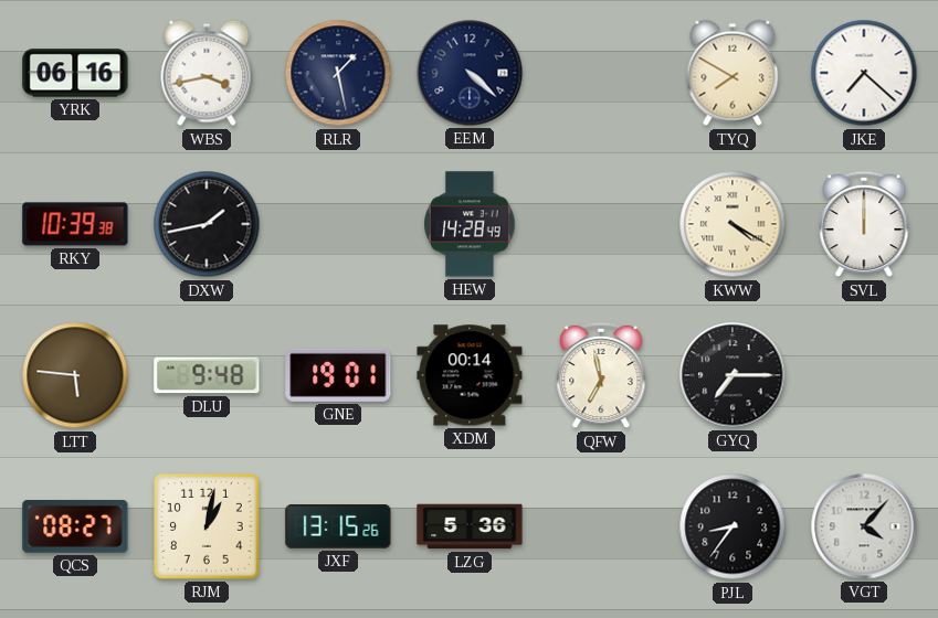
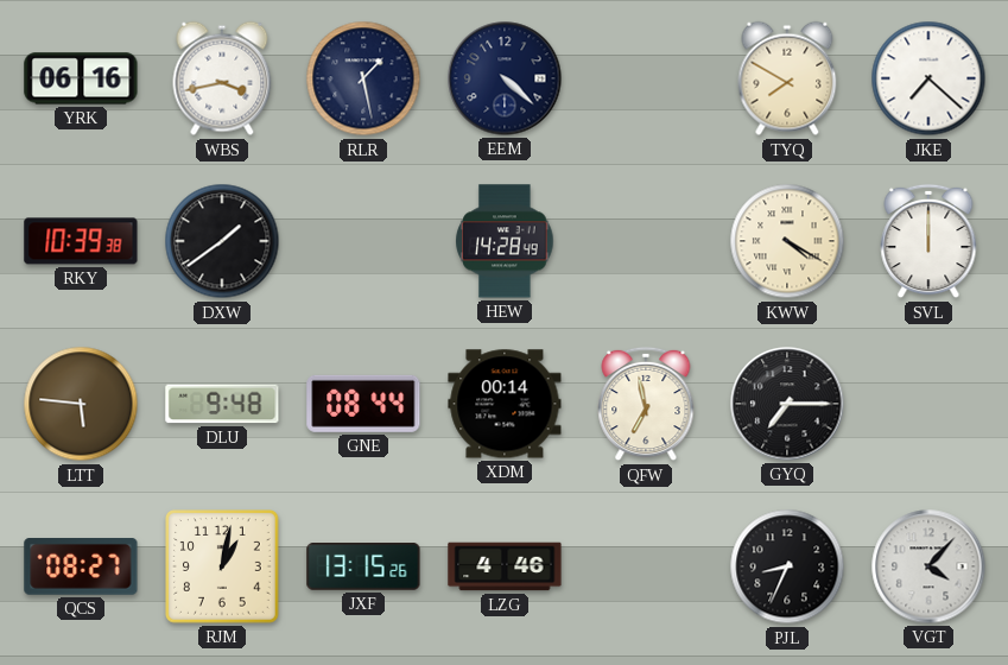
DXW: 1:43 -> 1:39 (222, 241)
GNE: 19:01 -> 08:44 (363, 404)
LZG: 5:36 -> 4:46 (505, 566)
PJL: 8:36 -> 8:34 (787, 566)
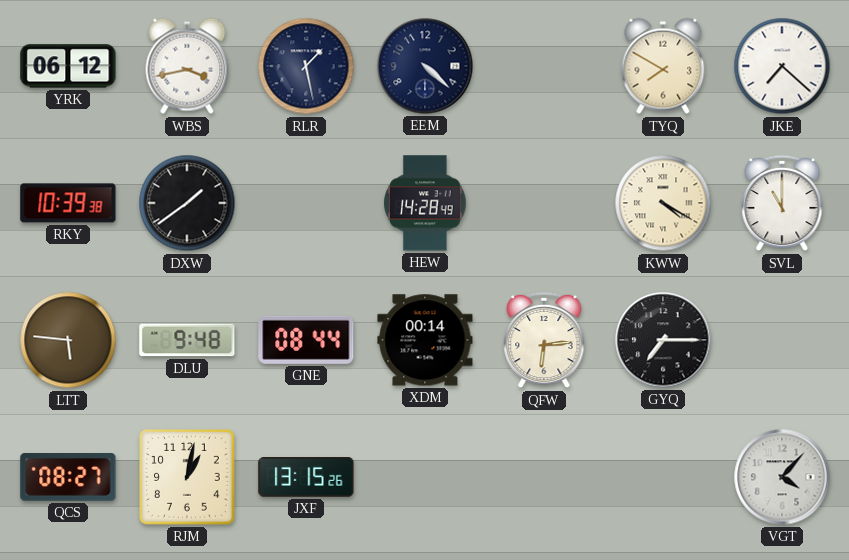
YRK: 06:16 -> 06:12 (68, 66)
SVL: 12:00 -> 11:00 (782, 203)
QFW: 6:58 -> 6:14 (544, 340)
LZG: 4:46 -> none (505, 566)
PJL: 8:34 -> none (787, 566)
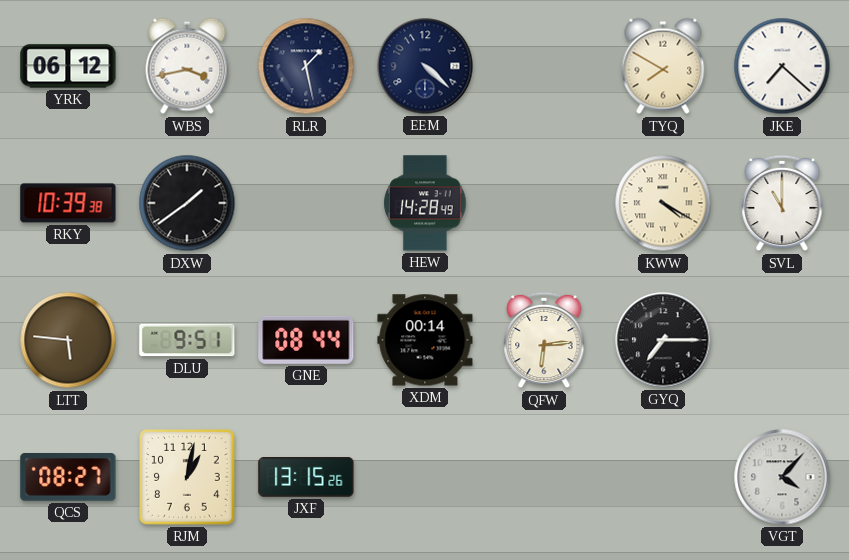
DLU: 9:48 -> 9:51 (187, 340)
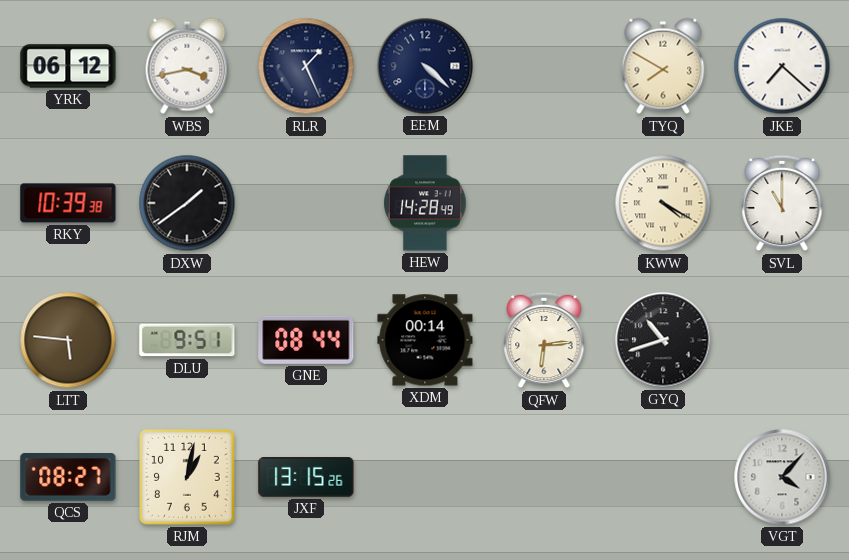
RLR: 1:28 -> 1:26 (306, 66)
GYQ: 7:15 -> 10:42 (663, 340)
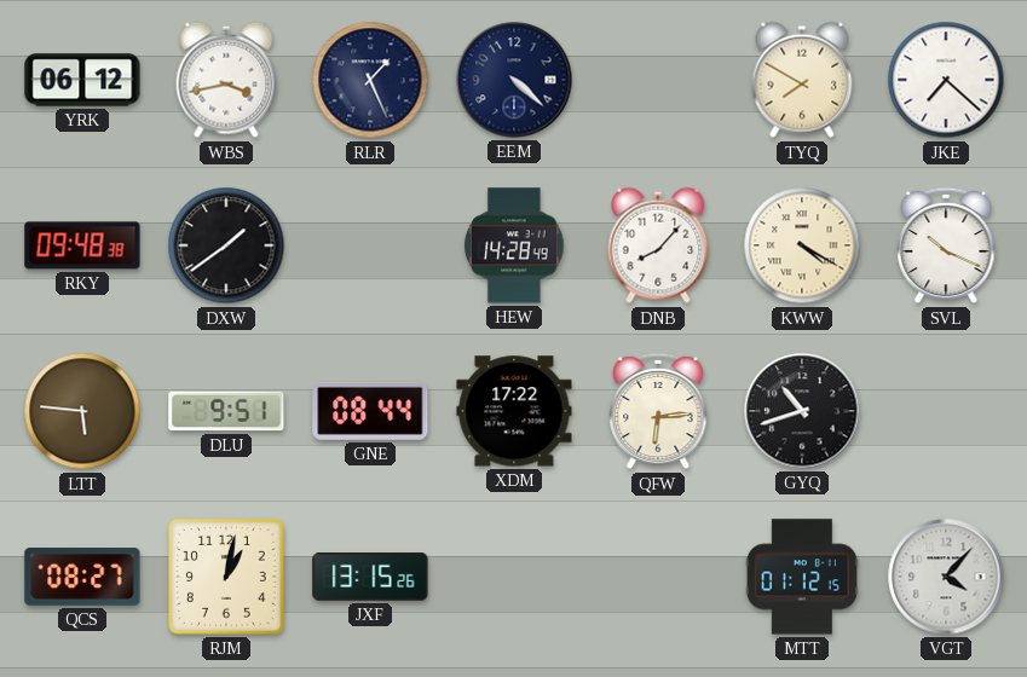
RKY: 10:39 -> 09:48 (82, 245)
DNB: none -> 8:07 (658, 245)
SVL: 11:00 -> 10:19 (946, 245)
XDM: 00:14 -> 17:22 (514, 411)
MTT: none -> 01:12 (802, 577)
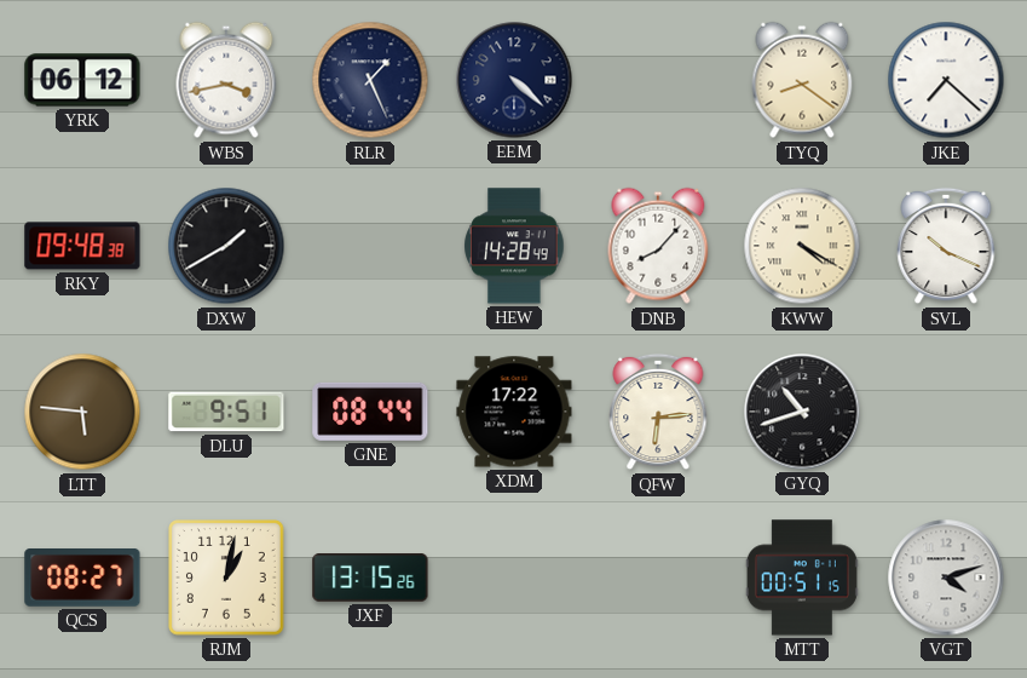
TYQ: 7:50 -> 8:21 (802, 80)
DXW: 1:39 -> 1:40 (226, 246)
MTT: 01:12 -> 00:51 (802, 578)
VGT: 4:07 -> 4:12 (946, 578)
